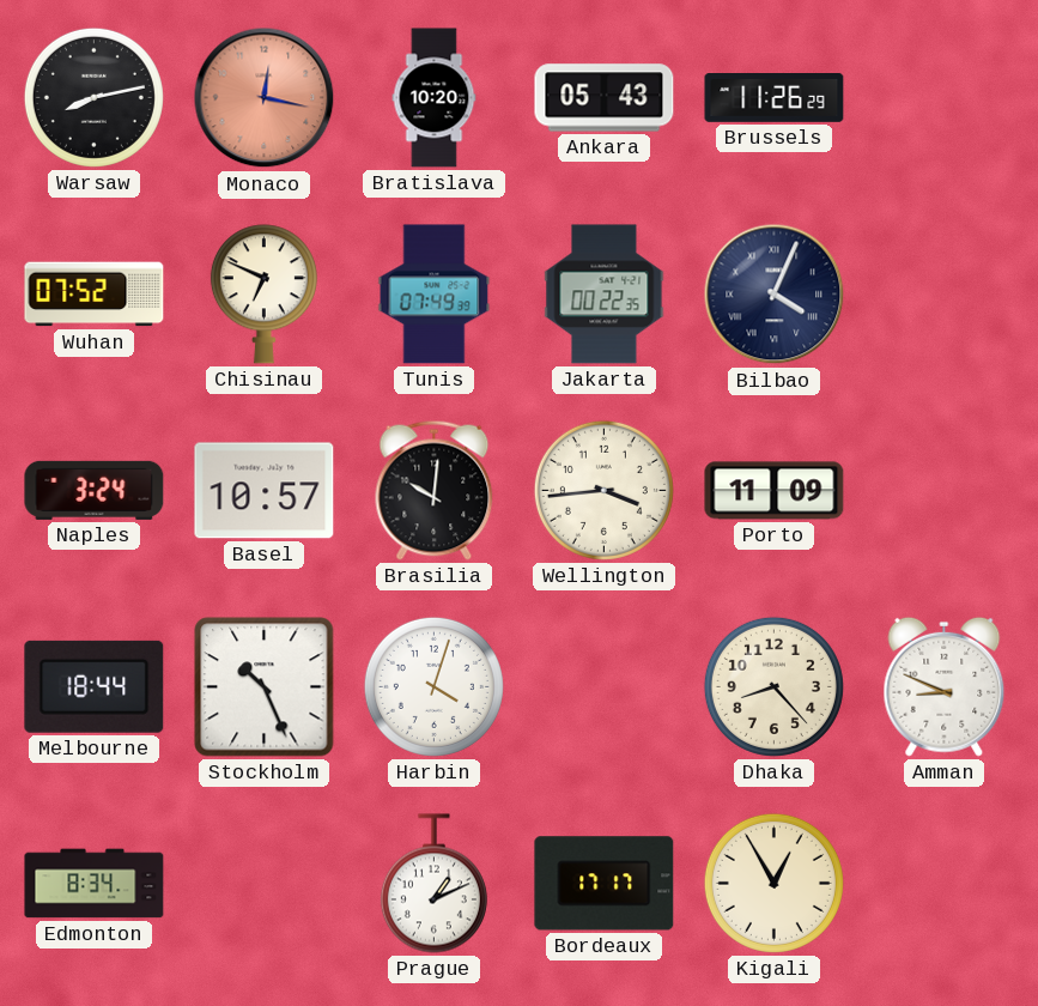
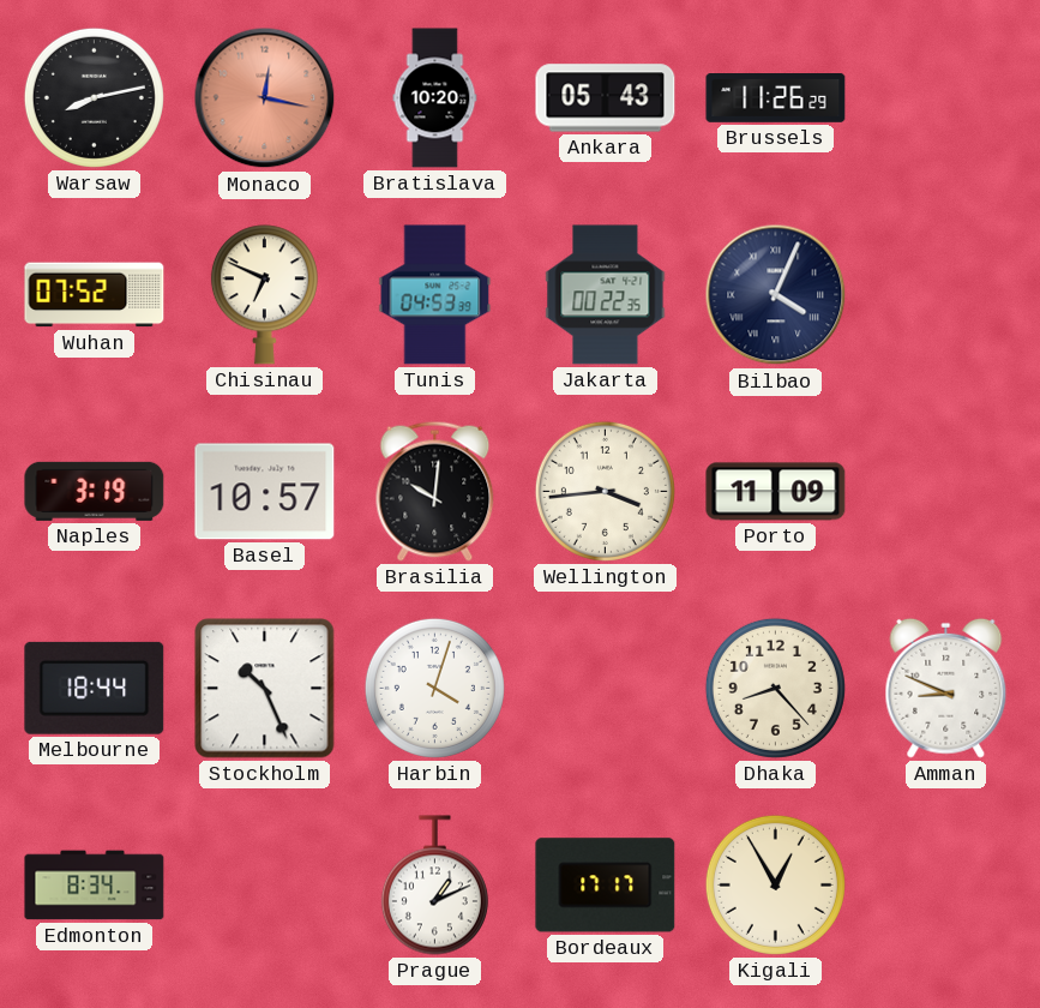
Tunis: 07:49 -> 04:53 (435, 295)
Naples: 3:24 -> 3:19 (95, 491)
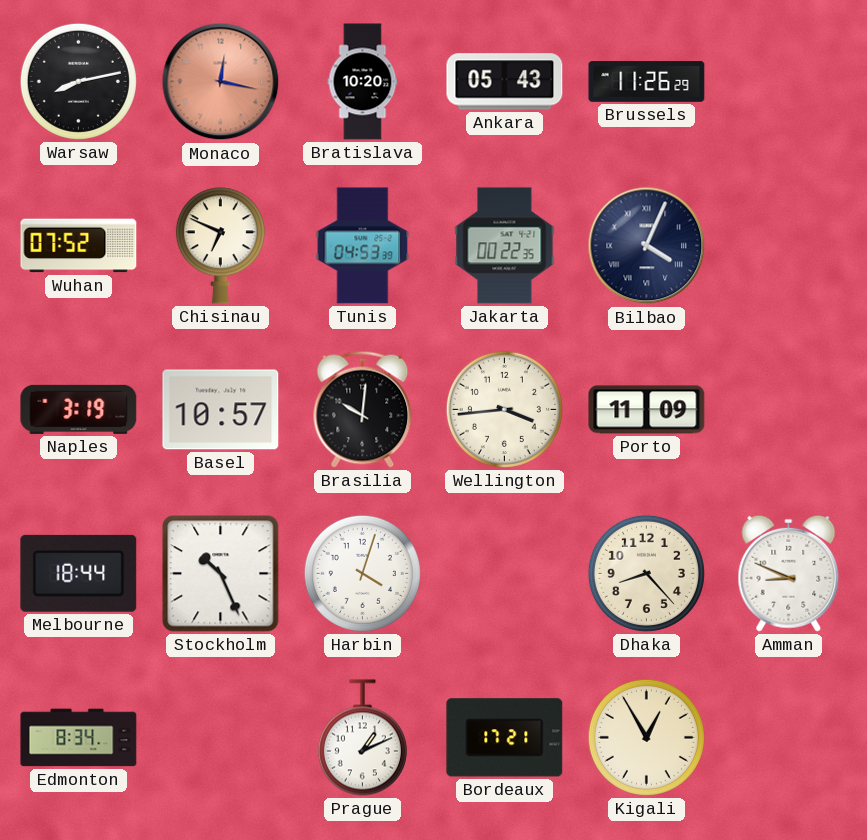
Bordeaux: 17:17 -> 17:21 (505, 738)
